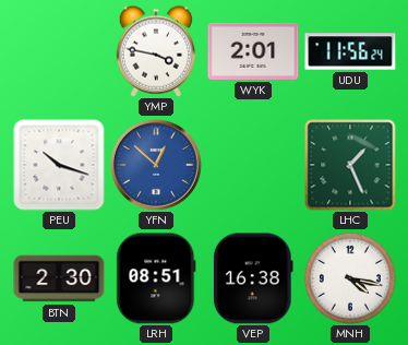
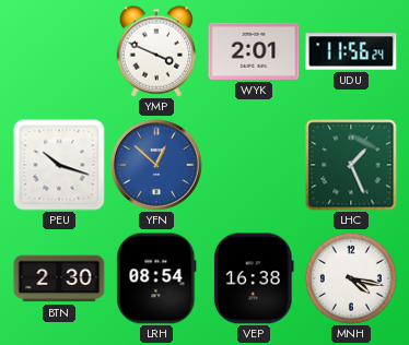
YMP: 3:47 -> 3:49 (156, 51)
LRH: 08:51 -> 08:54 (156, 278)
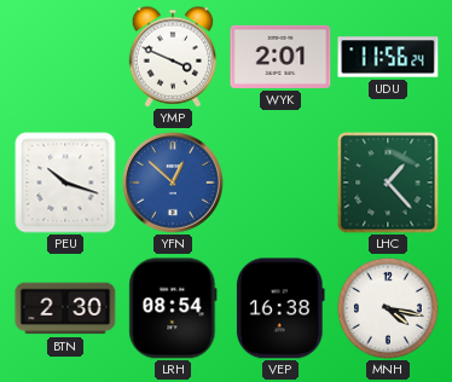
LHC: 1:26 -> 1:23 (388, 183)
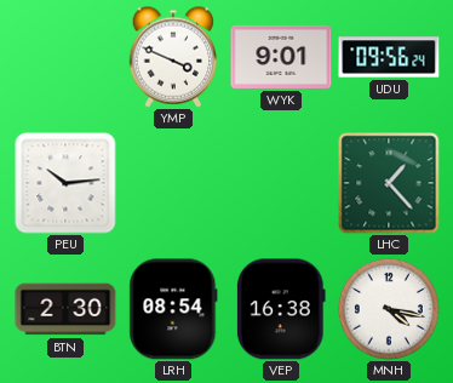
WYK: 2:01 -> 9:01 (281, 57)
UDU: 11:56 -> 09:56 (389, 57)
PEU: 10:18 -> 10:14 (65, 183)
YFN: 12:52 -> none (174, 184)
